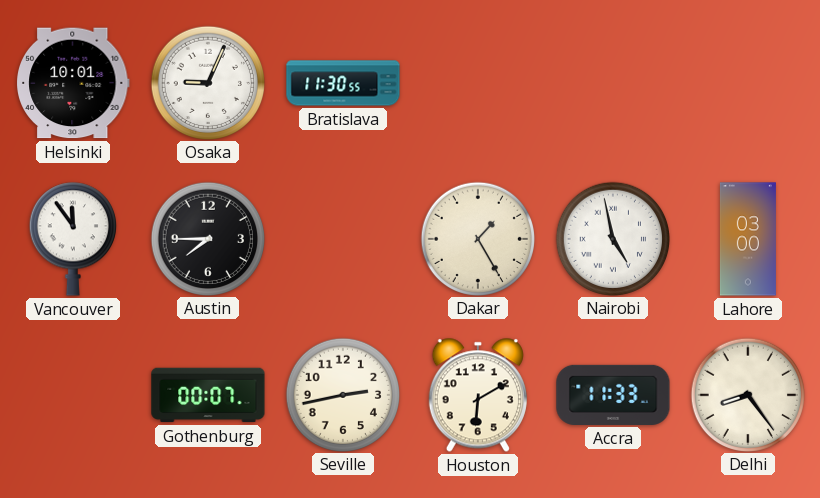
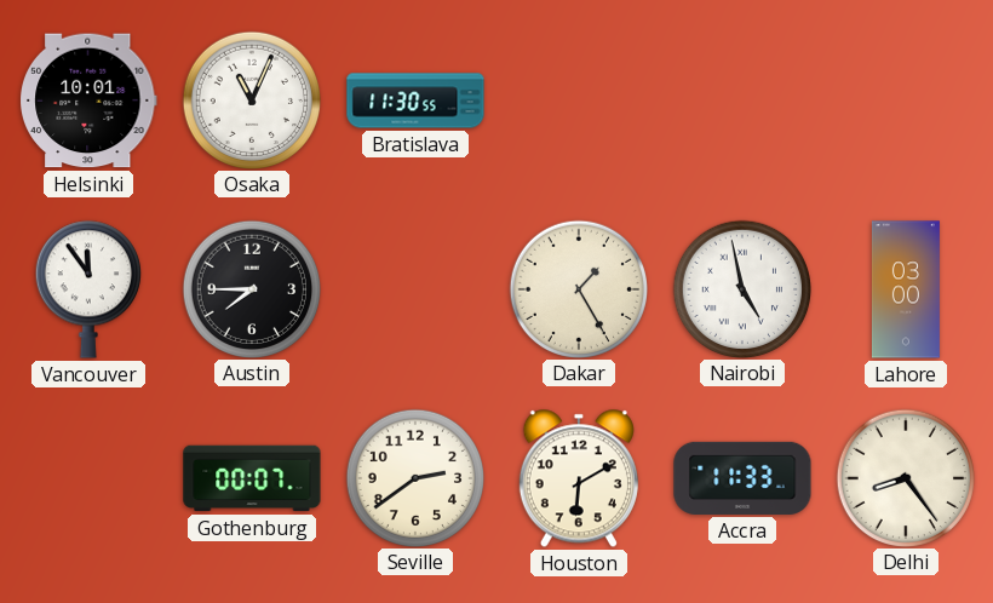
Osaka: 9:04 -> 11:04 (251, 99)
Seville: 2:43 -> 2:39 (414, 477)
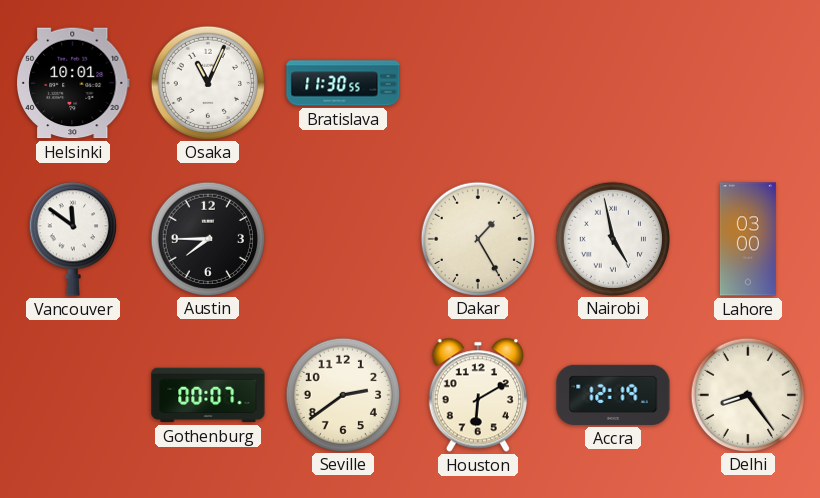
Vancouver: 11:54 -> 11:51 (73, 239)
Accra: 11:33 -> 12:19 (613, 395)
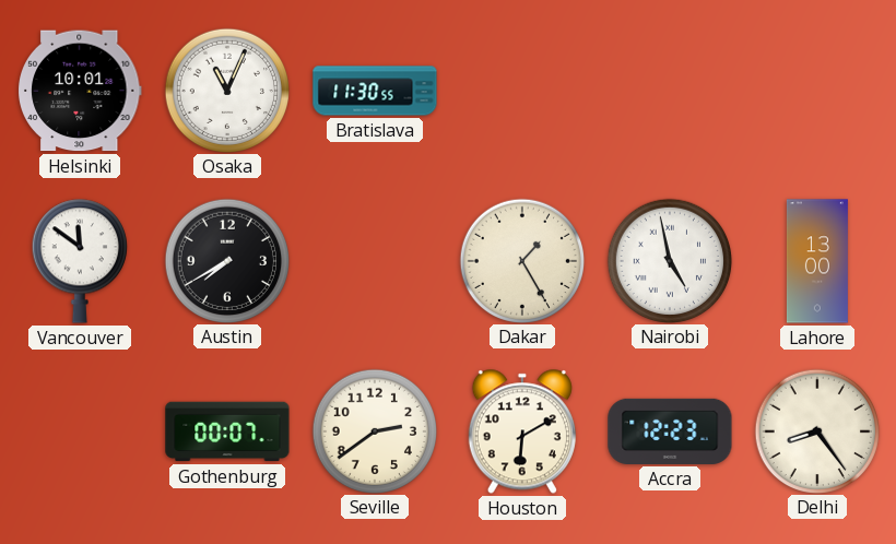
Austin: 7:45 -> 7:40 (226, 260)
Lahore: 03:00 -> 13:00 (817, 261)
Accra: 12:19 -> 12:23 (670, 431)
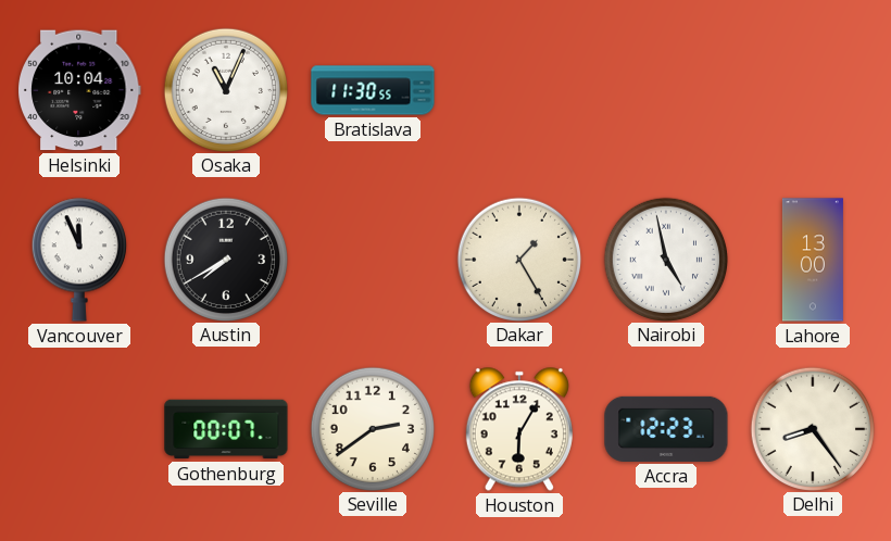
Helsinki: 10:01 -> 10:04 (79, 90)
Vancouver: 11:51 -> 11:56 (79, 260)
Houston: 6:10 -> 6:05 (519, 429)
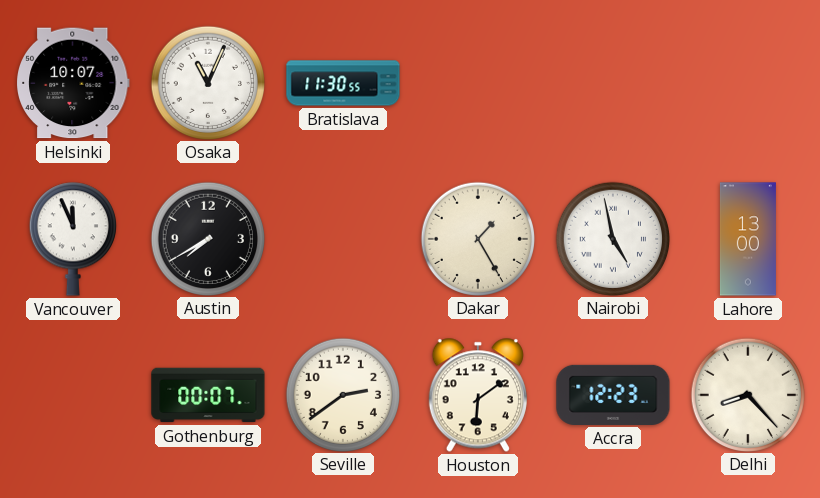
Helsinki: 10:04 -> 10:07 (73, 83)
Houston: 6:05 -> 6:09 (478, 395)
Delhi: 8:24 -> 8:23 (747, 394)
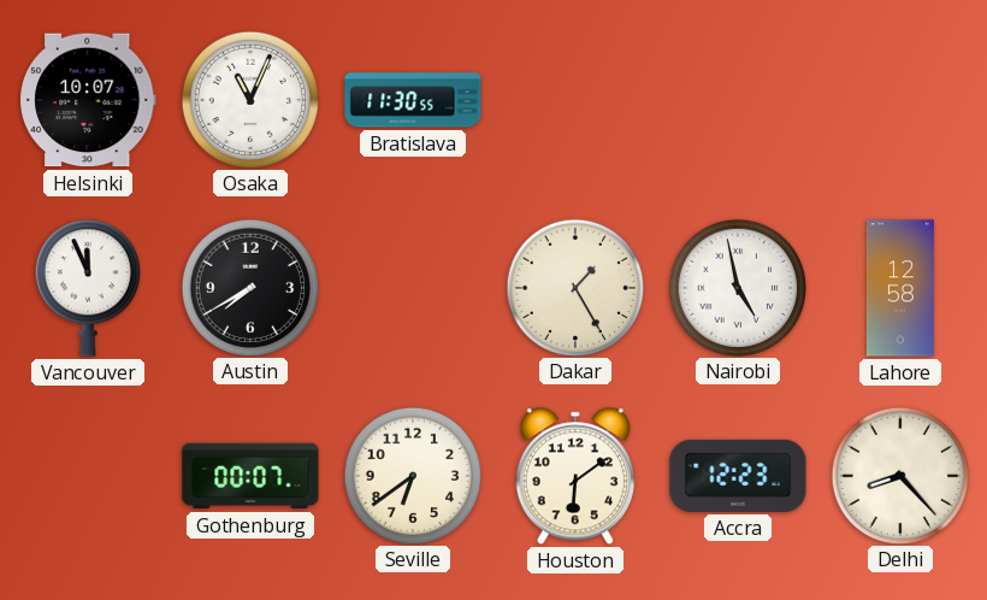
Lahore: 13:00 -> 12:58 (900, 288)
Seville: 2:39 -> 6:39 (412, 475)
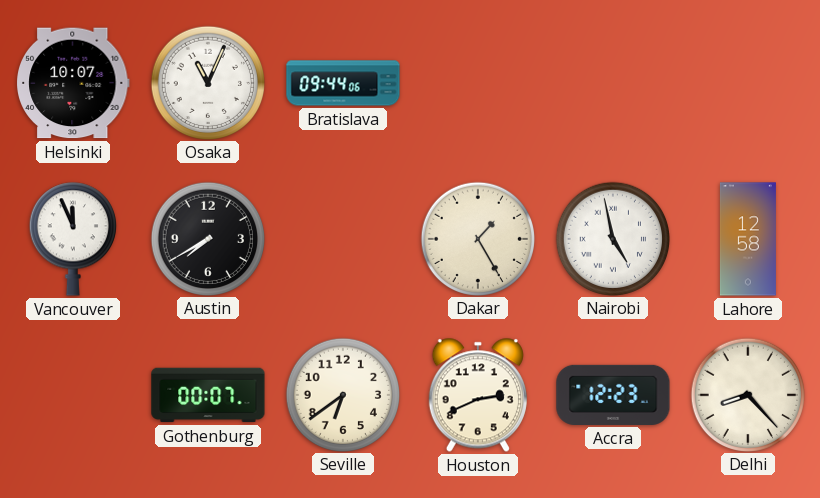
Bratislava: 11:30 -> 09:44 (343, 83)
Houston: 6:09 -> 2:41 (478, 395)
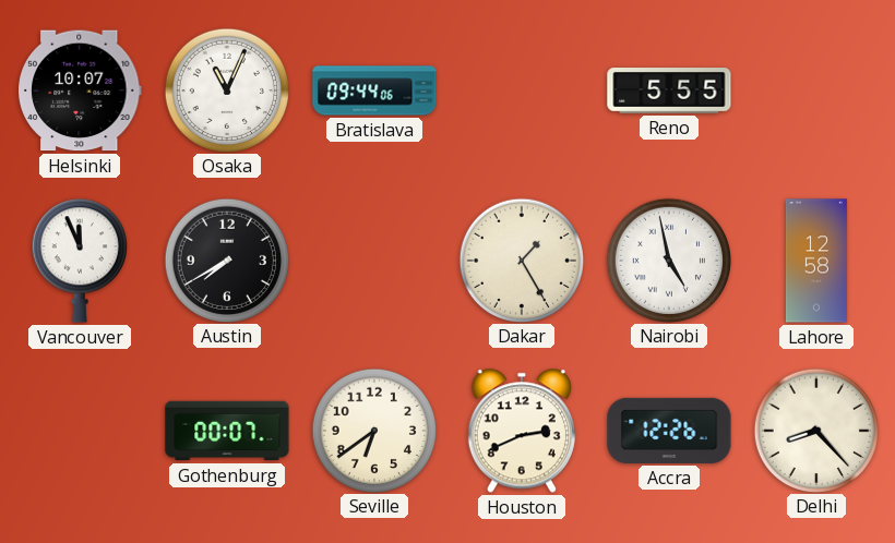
Reno: none -> 5:55 (669, 90)
Accra: 12:23 -> 12:26 (669, 431)
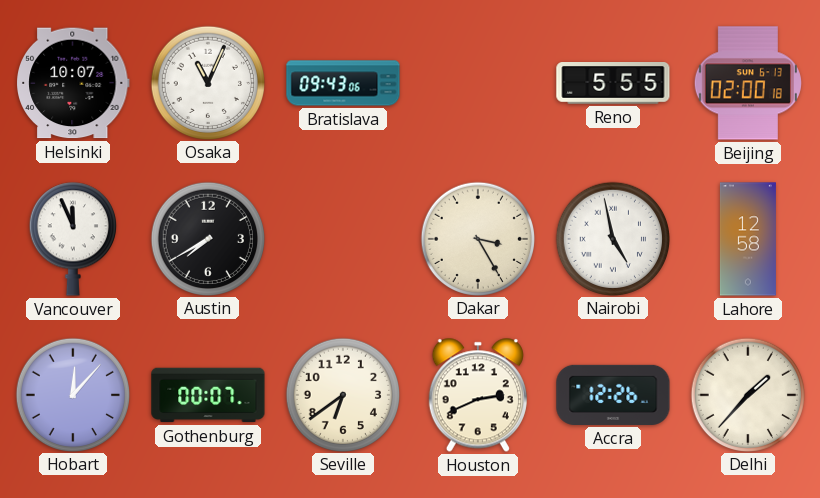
Bratislava: 09:44 -> 09:43 (343, 83)
Beijing: none -> 02:00 (748, 83)
Dakar: 1:25 -> 3:25 (477, 238)
Hobart: none -> 12:07 (72, 394)
Delhi: 8:23 -> 1:37 (747, 394)
